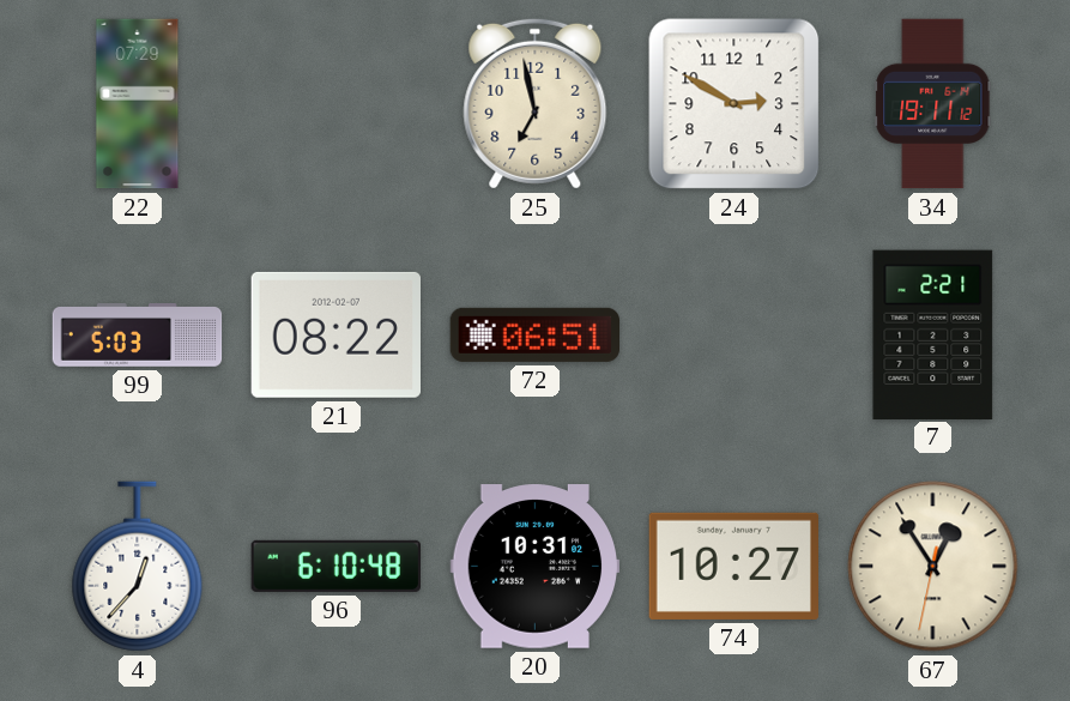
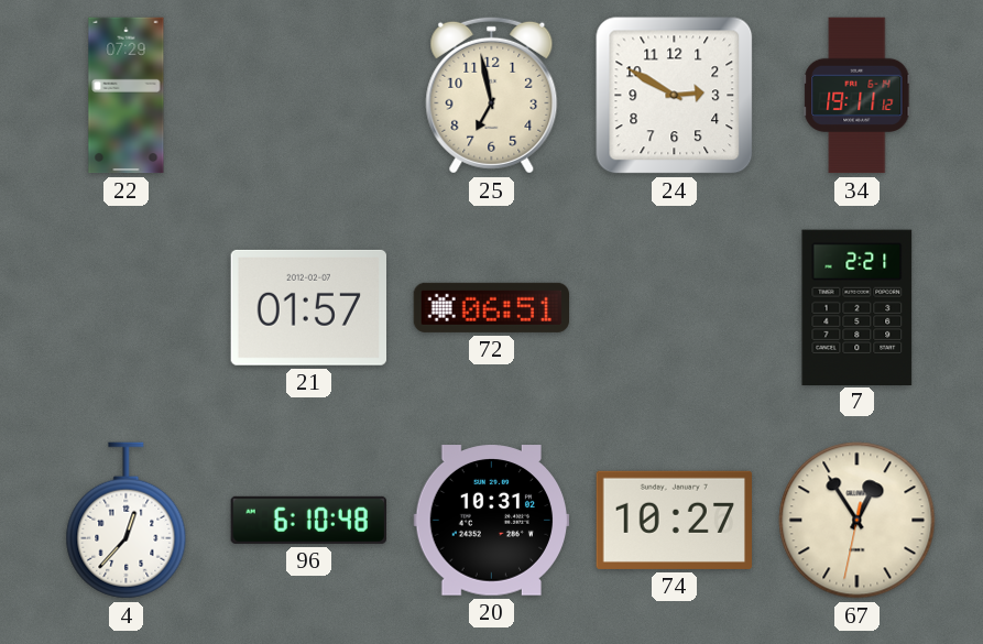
99: 5:03 -> none (138, 336)
21: 08:22 -> 01:57 (308, 307)
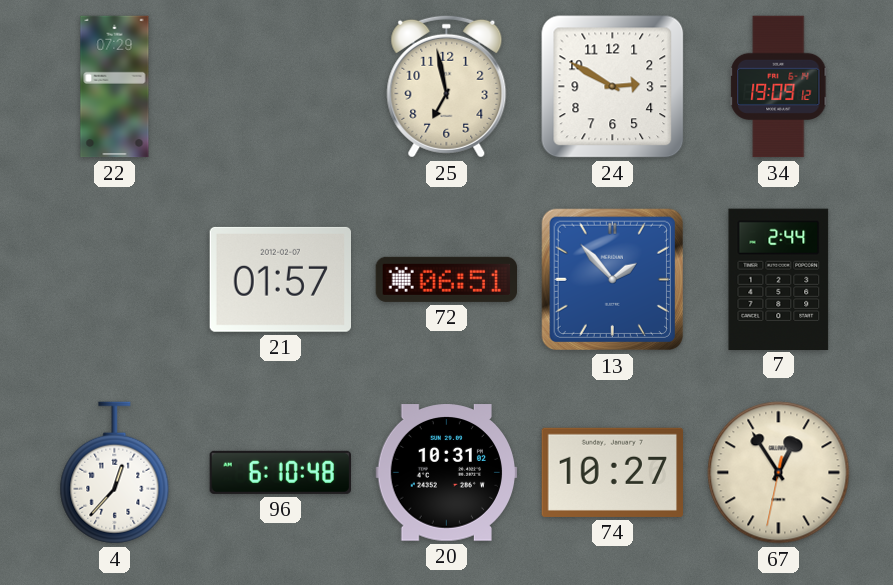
34: 19:11 -> 19:09 (779, 87)
13: none -> 1:53 (612, 279)
7: 2:21 -> 2:44 (779, 279)
